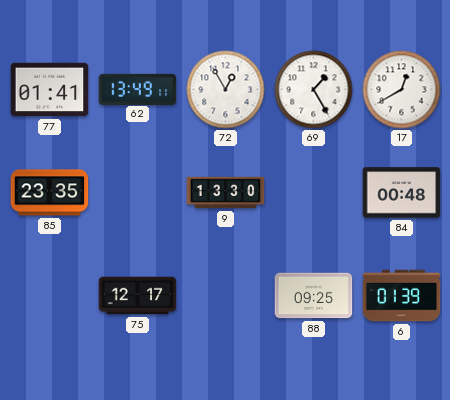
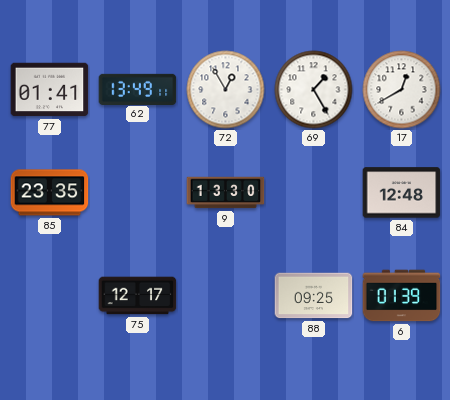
84: 00:48 -> 12:48 (402, 193)
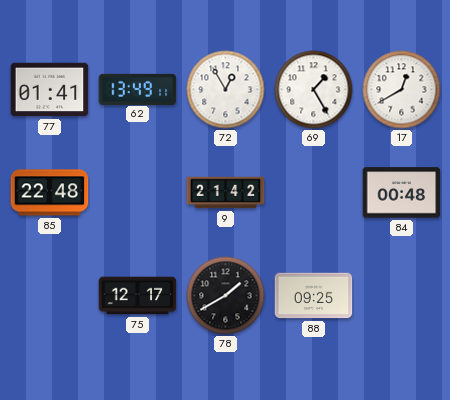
85: 23:35 -> 22:48 (50, 193)
9: 13:30 -> 21:42 (226, 193)
84: 12:48 -> 00:48 (402, 193)
78: none -> 1:40 (226, 296)
6: 01:39 -> none (402, 296)
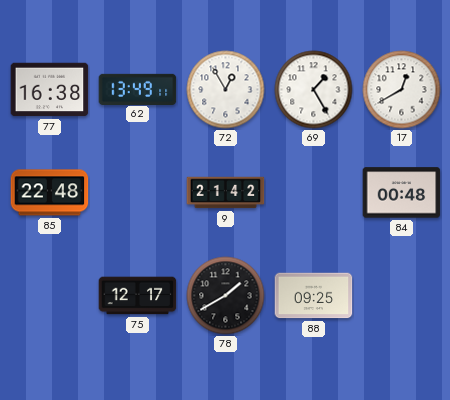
77: 01:41 -> 16:38 (50, 90)
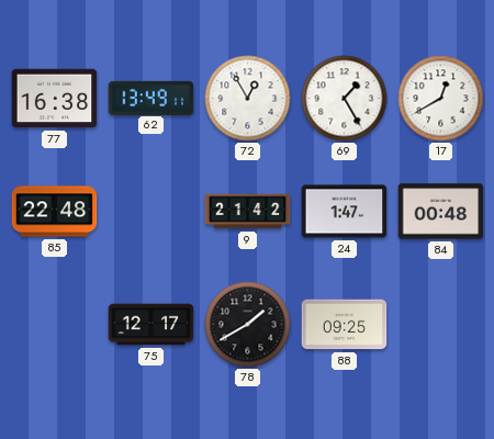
24: none -> 1:47 (345, 212)
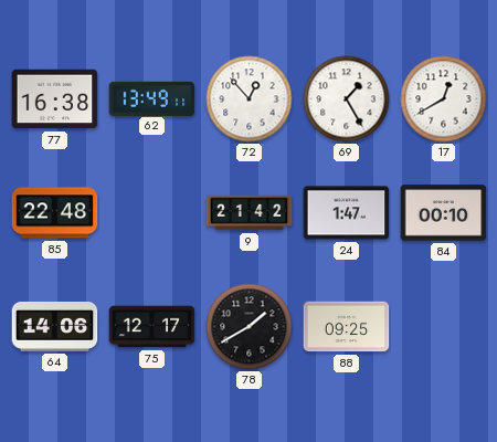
72: 12:55 -> 12:53 (250, 99)
84: 00:48 -> 00:10 (444, 213)
64: none -> 14:06 (55, 326)
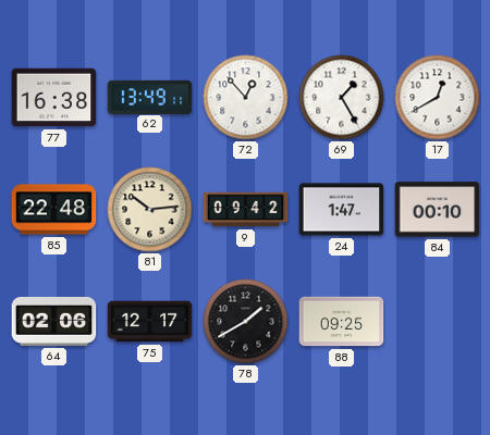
81: none -> 10:14 (150, 210)
9: 21:42 -> 09:42 (246, 210)
64: 14:06 -> 02:06 (54, 321)
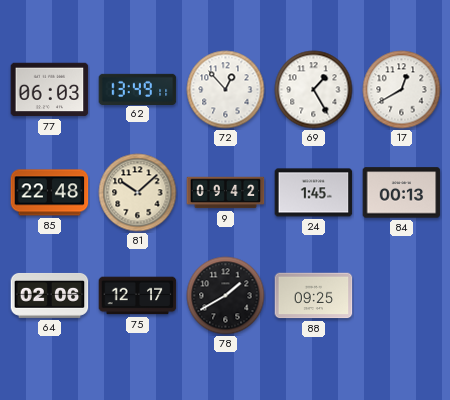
77: 16:38 -> 06:03 (50, 90)
81: 10:14 -> 10:08 (138, 193)
24: 1:47 -> 1:45 (314, 193)
84: 00:10 -> 00:13 (402, 193)
